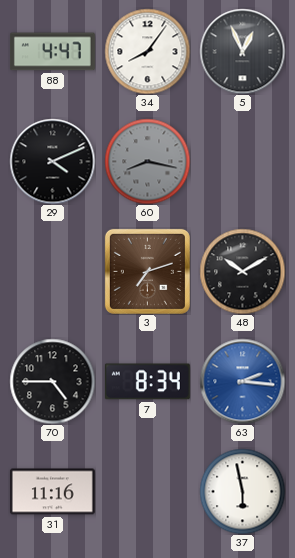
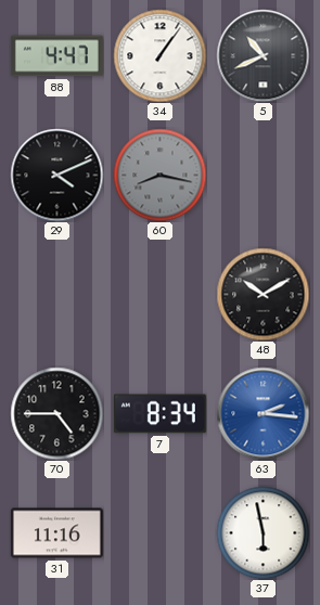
34: 8:06 -> 1:06 (159, 55)
5: 12:56 -> 10:41 (263, 55)
3: 7:12 -> none (147, 271)
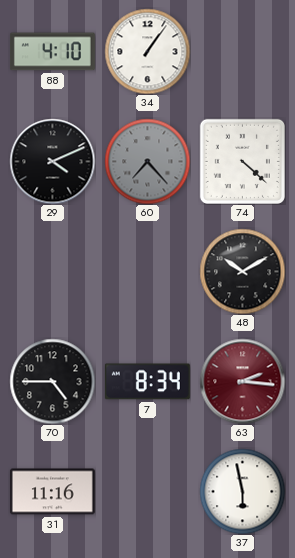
88: 4:47 -> 4:10 (52, 52)
5: 10:41 -> none (263, 55)
60: 8:17 -> 7:23 (147, 161)
74: none -> 4:22 (242, 161)
63 dial: blue -> burgundy (242, 381)
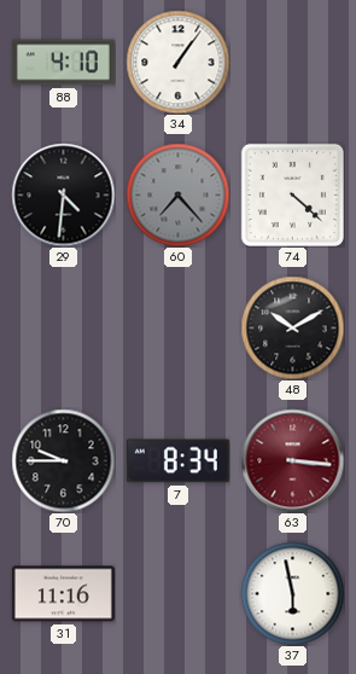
29: 4:11 -> 4:31 (63, 194)
70: 4:45 -> 9:45 (63, 460)
63: 2:16 -> 3:16 (292, 460)
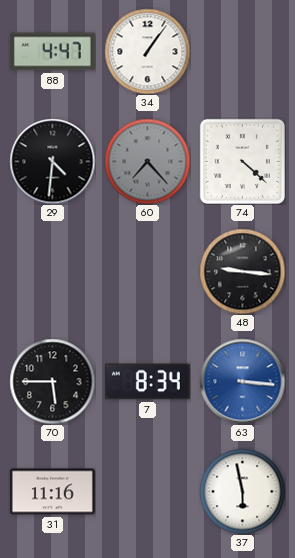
88: 4:10 -> 4:47 (52, 52)
48: 10:10 -> 9:16 (242, 271)
70: 9:45 -> 5:45 (52, 381)
63 dial: burgundy -> blue (242, 381)
